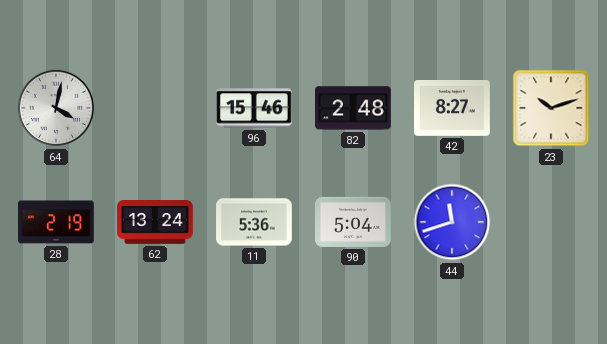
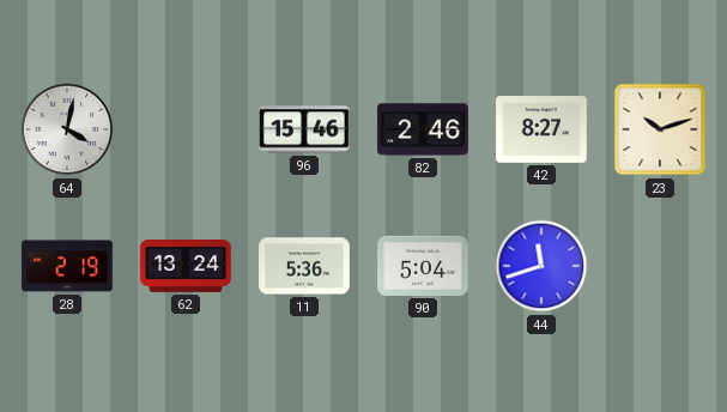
82: 2:48 -> 2:46 (424, 129)
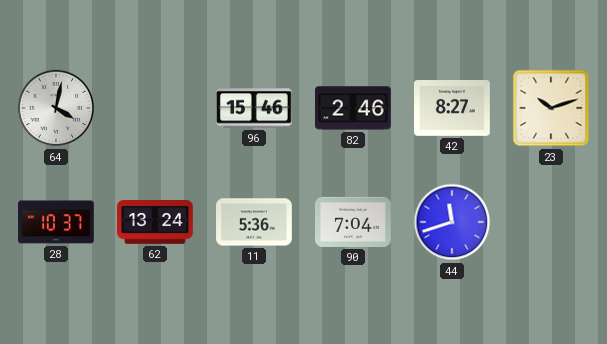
28: 2:19 -> 10:37 (57, 222)
90: 5:04 -> 7:04 (353, 222)
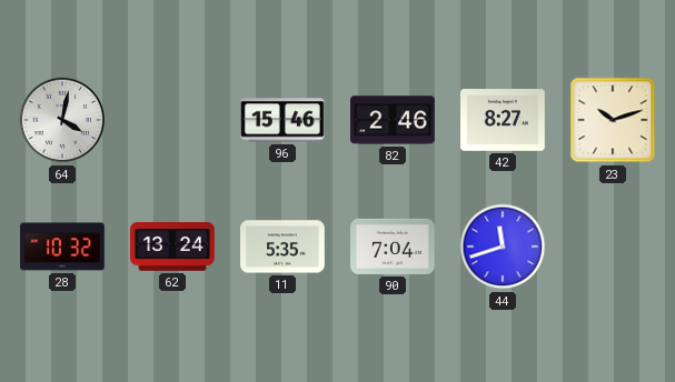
28: 10:37 -> 10:32 (63, 247)
11: 5:36 -> 5:35 (282, 247)
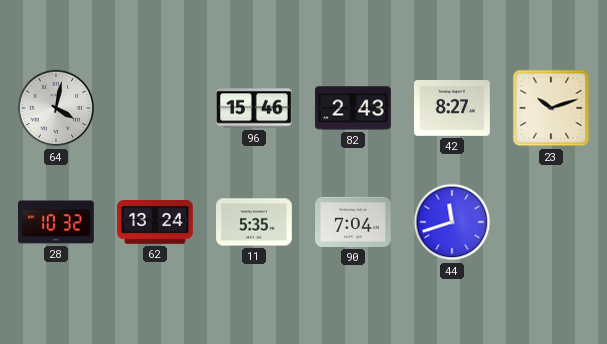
82: 2:46 -> 2:43 (354, 108)
